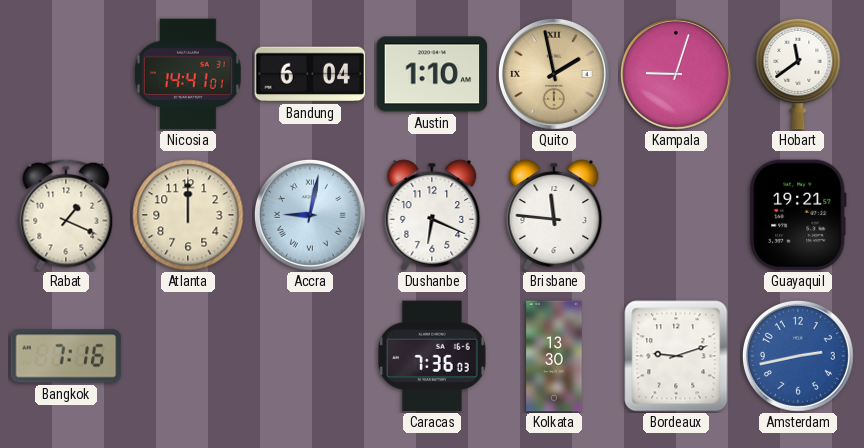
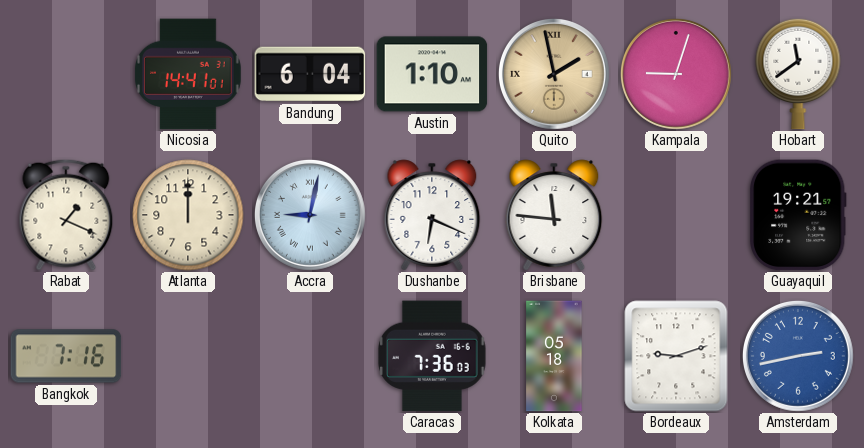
Kolkata: 13:30 -> 05:18 (554, 356)
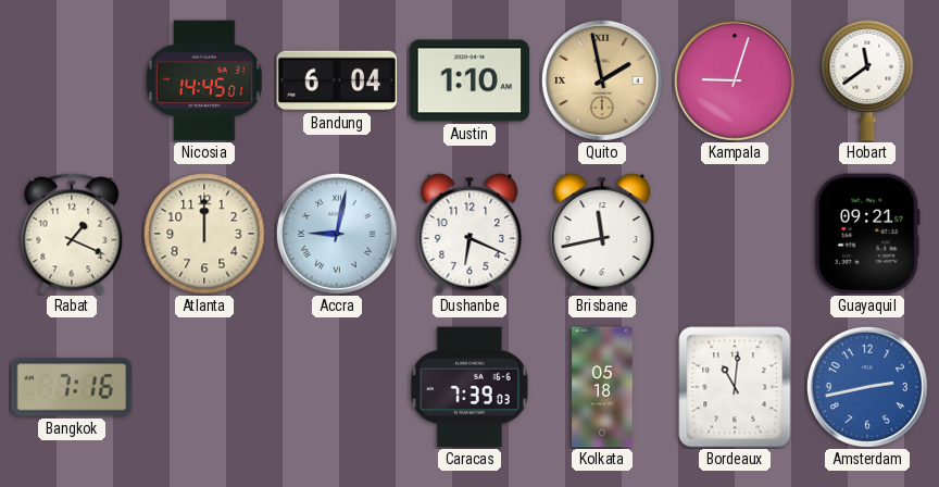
Nicosia: 14:41 -> 14:45 (204, 80)
Brisbane: 11:46 -> 11:43 (602, 234)
Guayaquil: 19:21 -> 09:21 (867, 234)
Caracas: 7:36 -> 7:39 (469, 387)
Bordeaux: 9:12 -> 11:01 (735, 387)
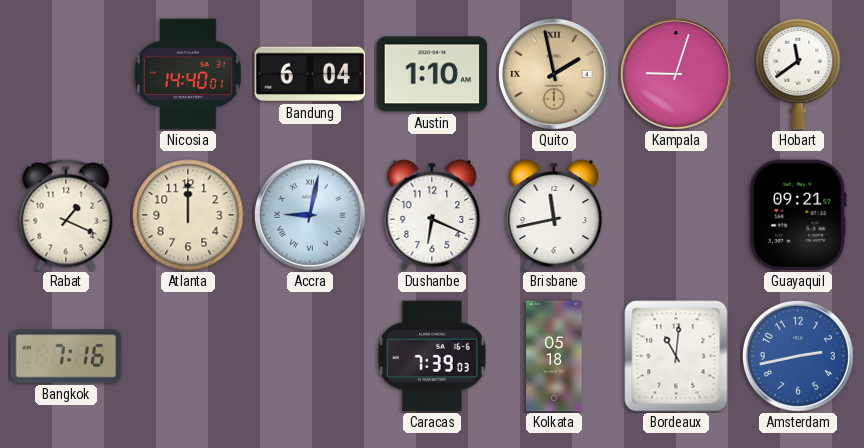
Nicosia: 14:45 -> 14:40 (188, 74)
